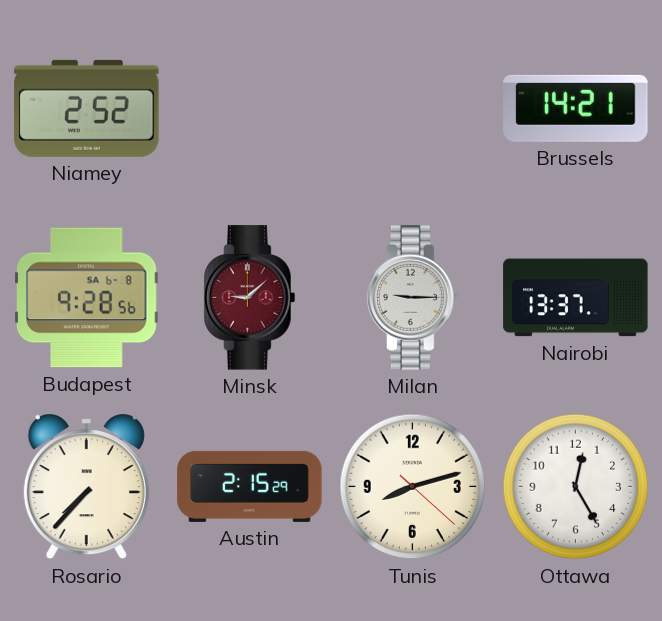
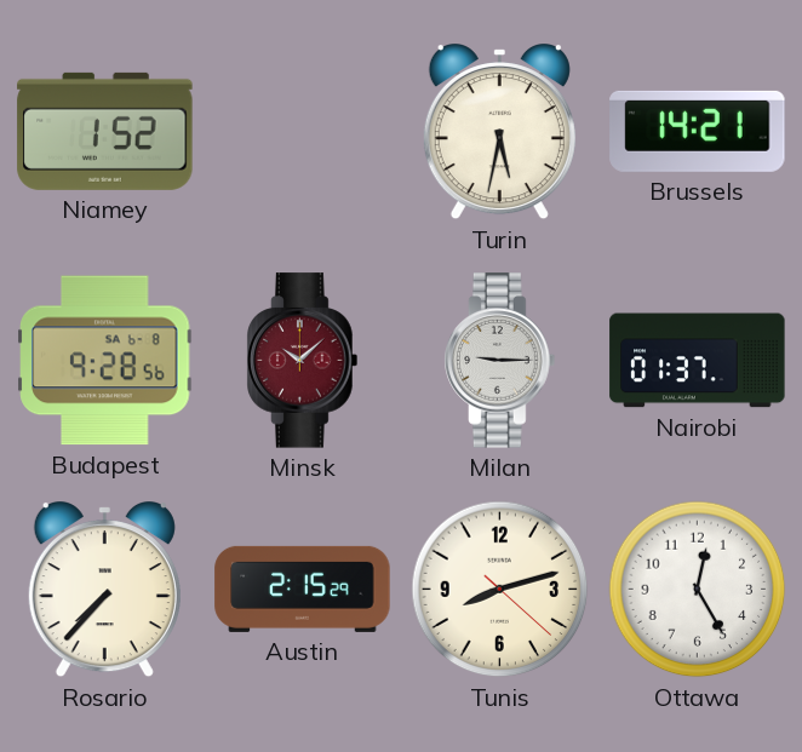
Niamey: 2:52 -> 1:52 (105, 131)
Turin: none -> 5:32 (499, 133)
Minsk: 9:08 -> 10:08 (303, 361)
Nairobi: 13:37 -> 01:37 (698, 361)
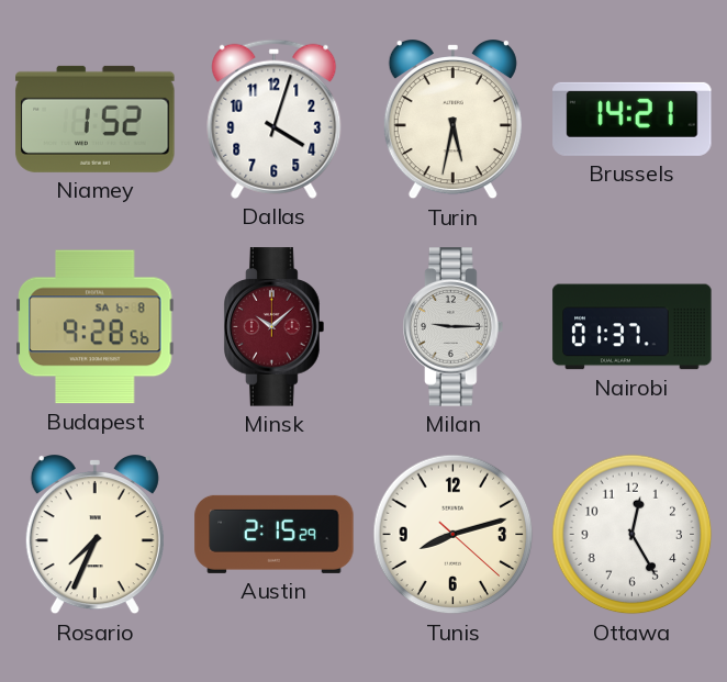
Dallas: none -> 4:03 (275, 119)
Rosario: 7:37 -> 7:34 (94, 536)
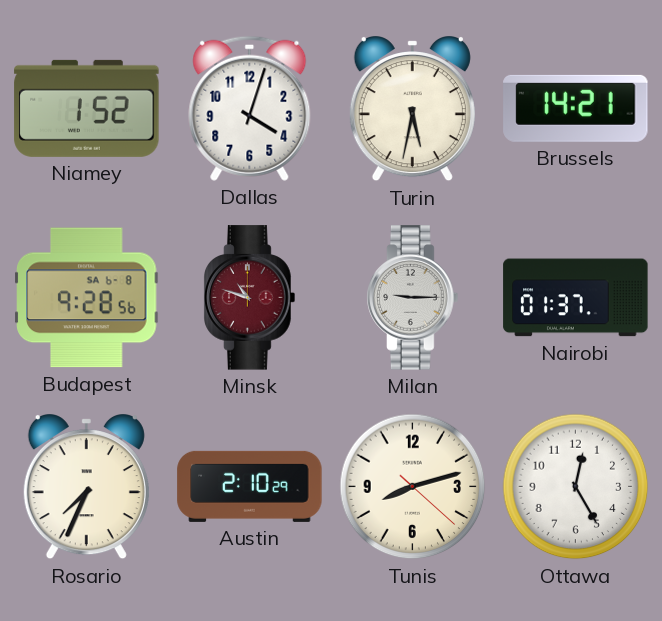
Minsk: 10:08 -> 10:48 (250, 298)
Austin: 2:15 -> 2:10 (250, 486)
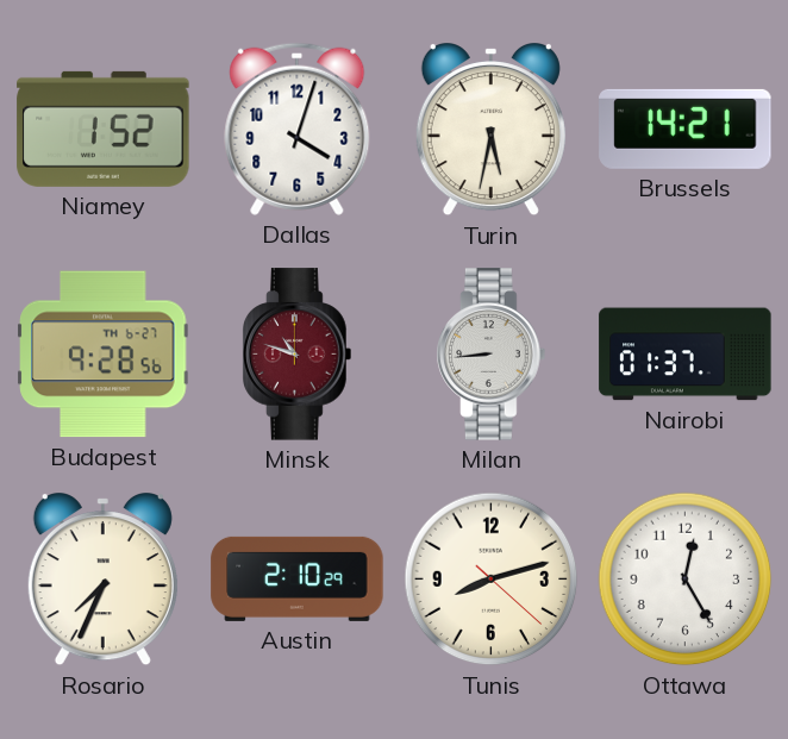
Budapest date: SA 6-8 -> TH 6-27 (104, 355)
Milan: 9:15 -> 8:44 (492, 355)
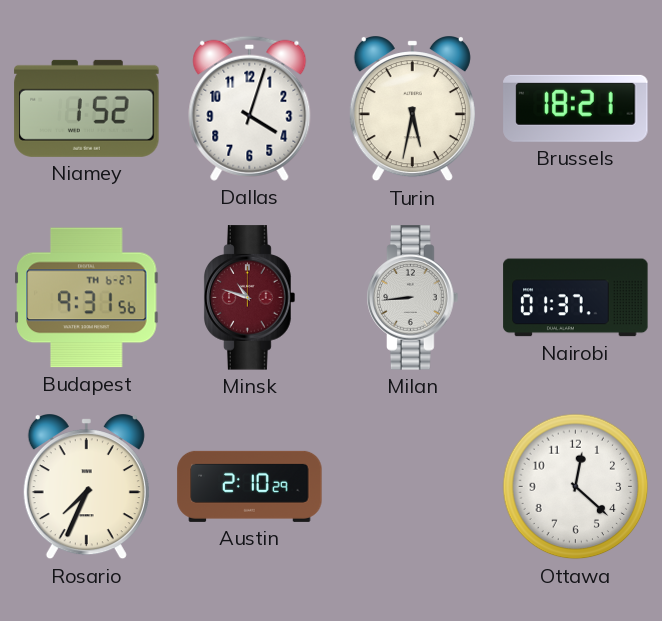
Brussels: 14:21 -> 18:21 (576, 108)
Budapest: 9:28 -> 9:31 (87, 298)
Tunis: 8:12 -> none (492, 580)
Ottawa: 12:25 -> 12:22 (576, 487)
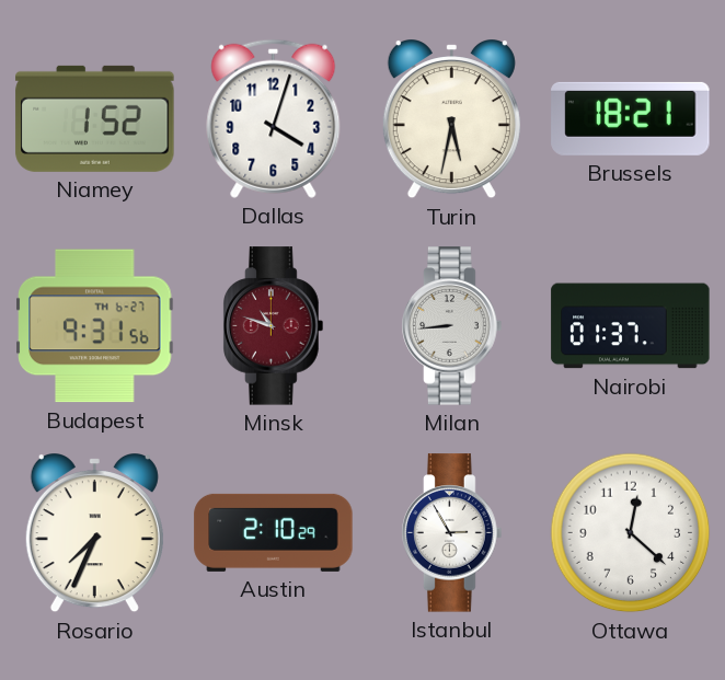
Istanbul: none -> 2:55 (452, 533)
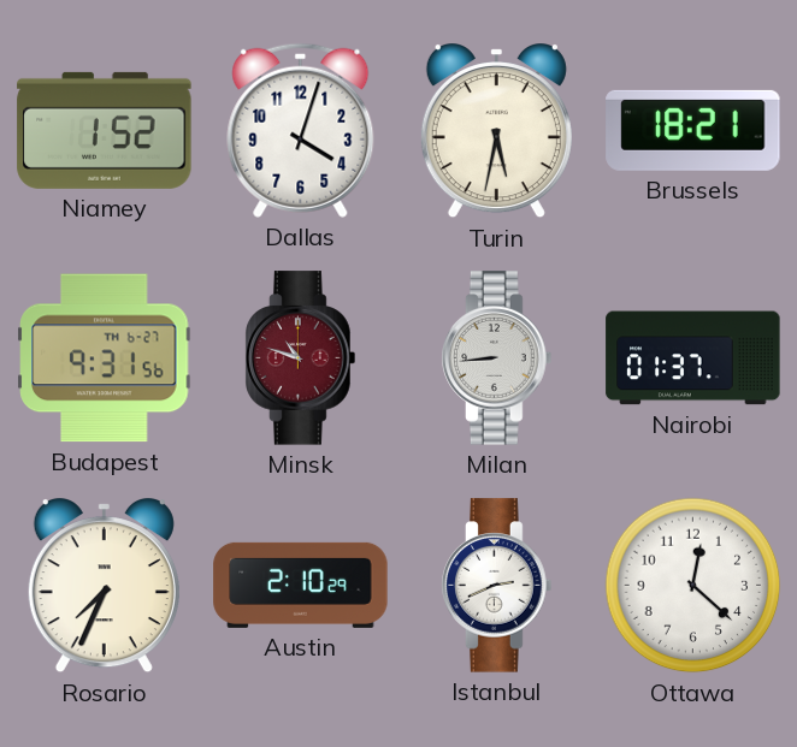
Istanbul: 2:55 -> 2:41 (497, 586)
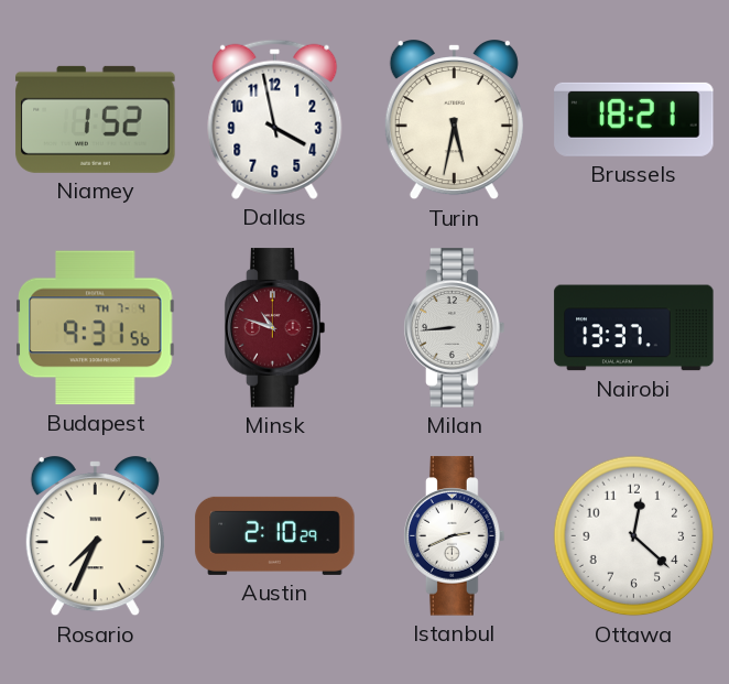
Dallas: 4:03 -> 3:58 (275, 119)
Budapest date: TH 6-27 -> TH 7-4 (96, 328)
Nairobi: 01:37 -> 13:37 (634, 328)
